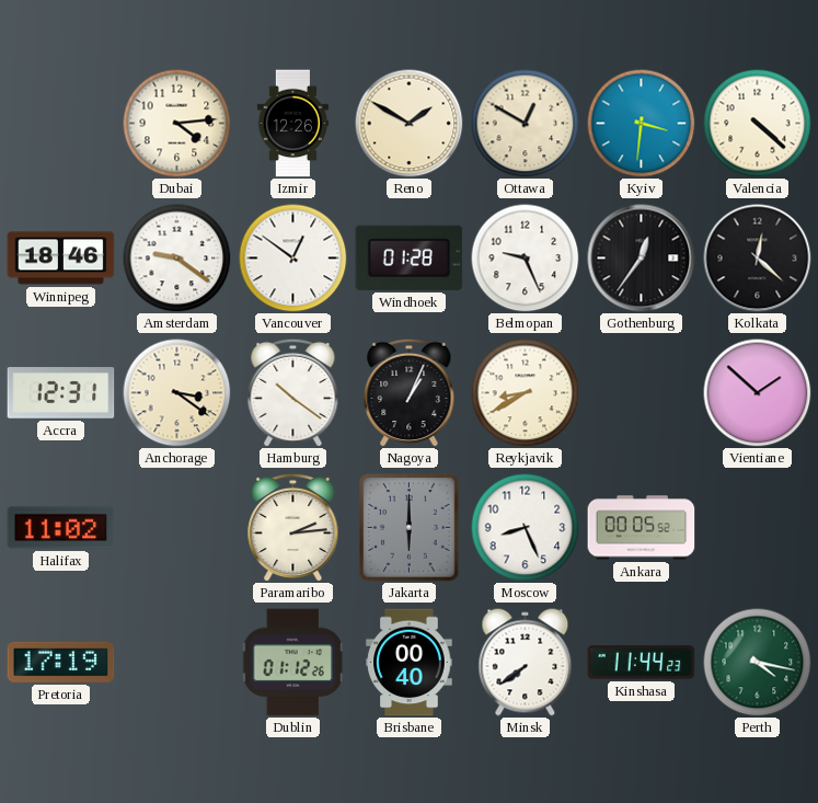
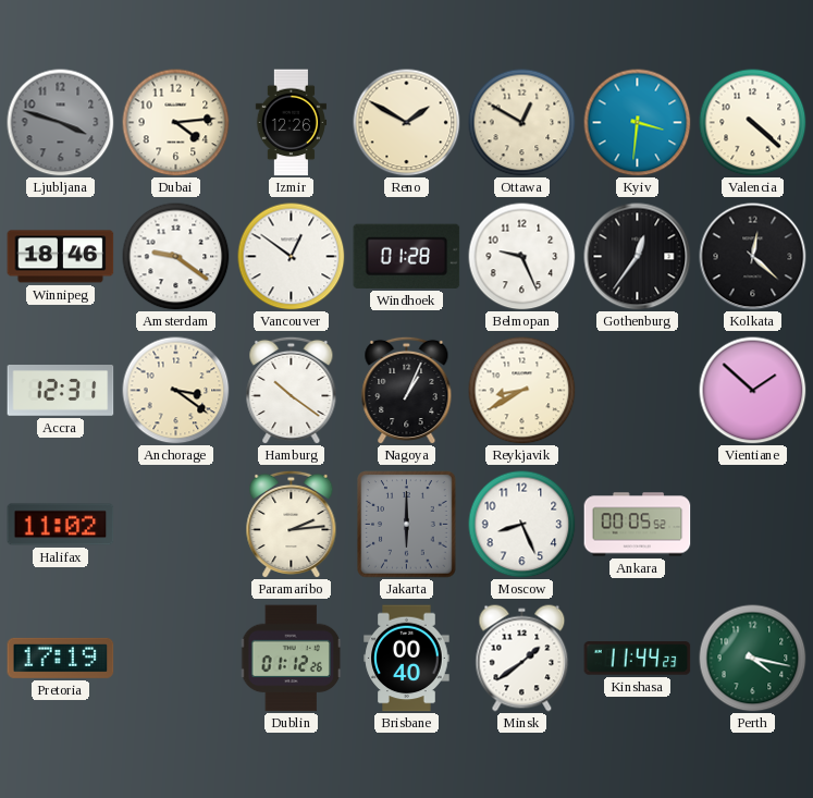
Ljubljana: none -> 3:48 (61, 123)
Minsk: 7:39 -> 1:39 (522, 659)
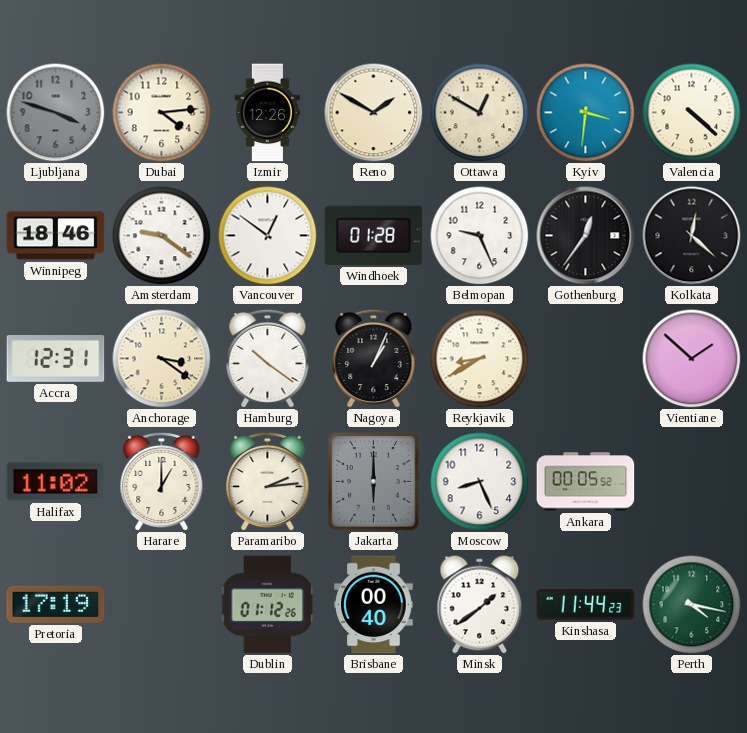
Harare: none -> 1:00 (162, 481)
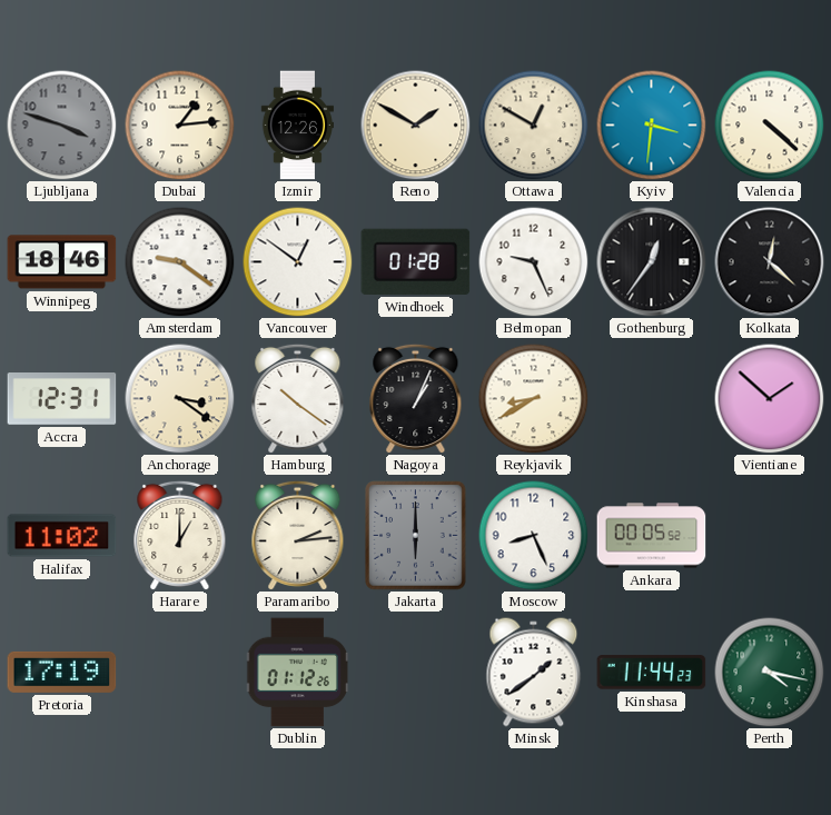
Dubai: 4:14 -> 1:14 (180, 126)
Brisbane: 00:40 -> none (374, 605)
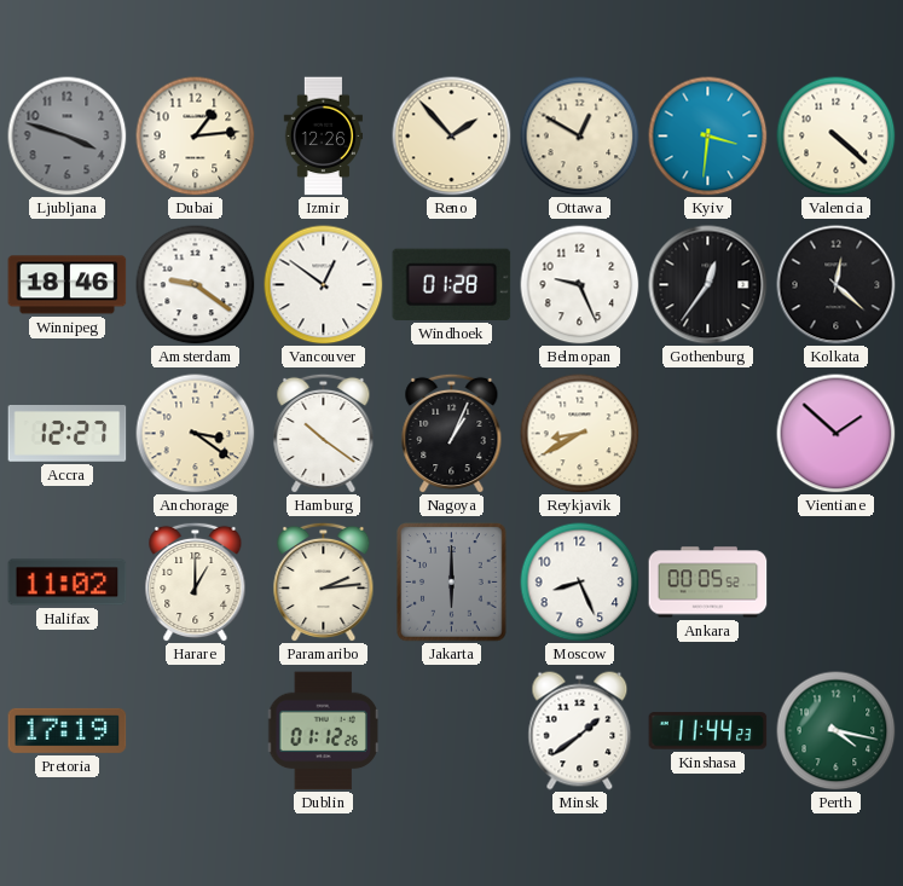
Reno: 1:50 -> 1:53 (452, 137)
Accra: 12:31 -> 12:27 (68, 434)
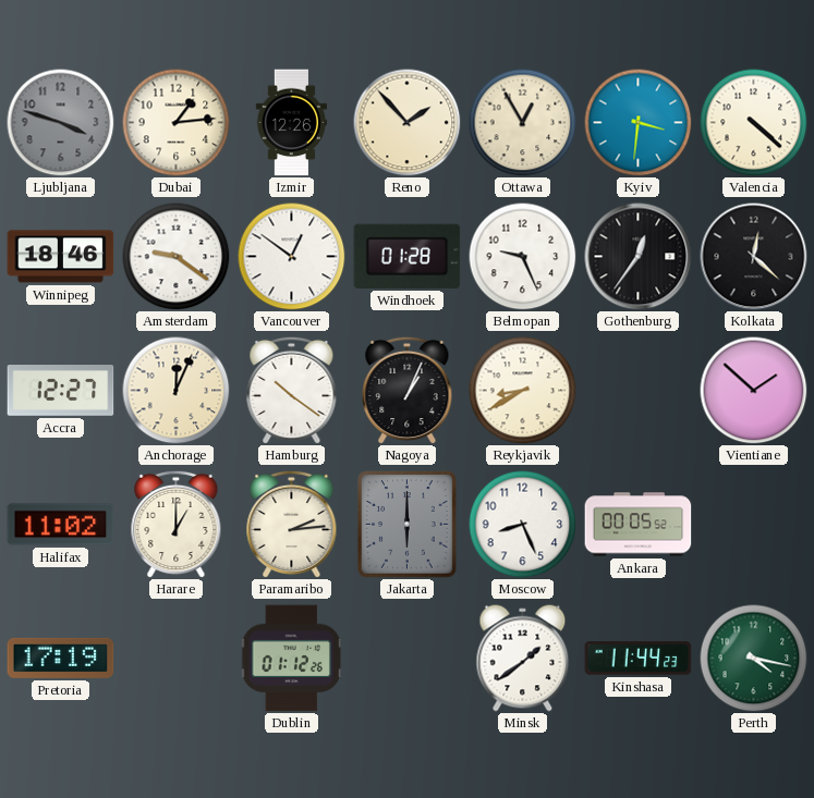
Ottawa: 12:50 -> 12:55 (523, 123)
Anchorage: 3:21 -> 12:04 (177, 391)
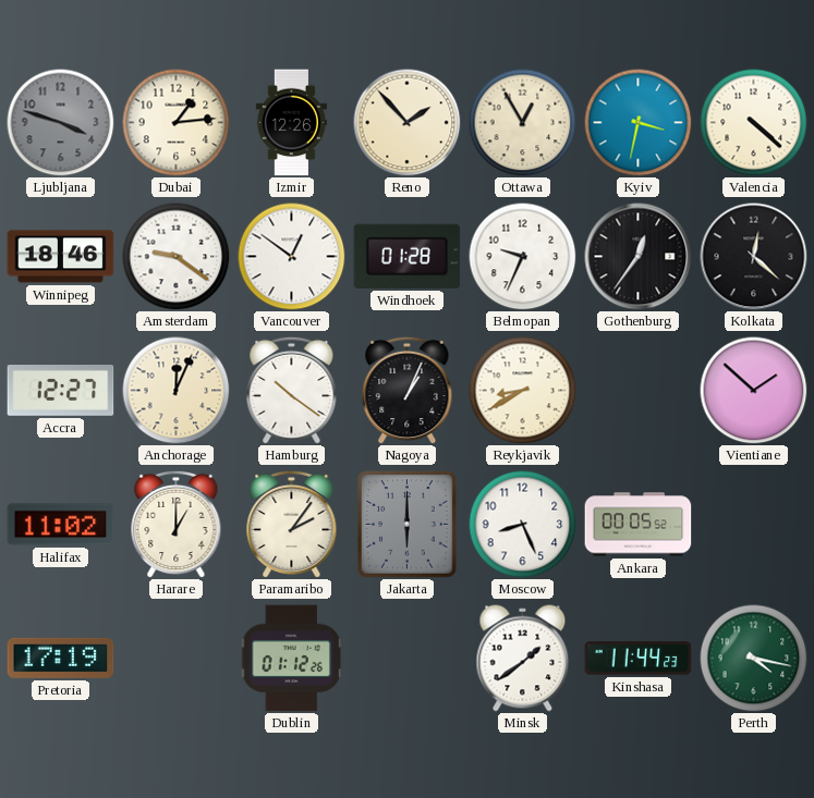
Kyiv: 3:31 -> 3:32 (639, 123)
Belmopan: 9:26 -> 9:34 (523, 257)
Paramaribo: 2:14 -> 2:06 (292, 524)
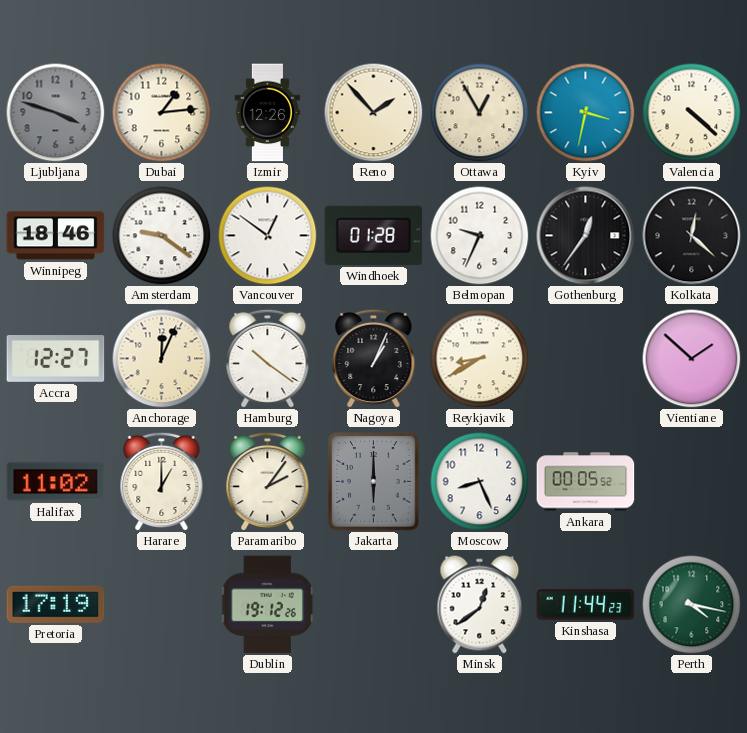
Dublin: 01:12 -> 19:12 (268, 605)
Minsk: 1:39 -> 12:39 (480, 605)
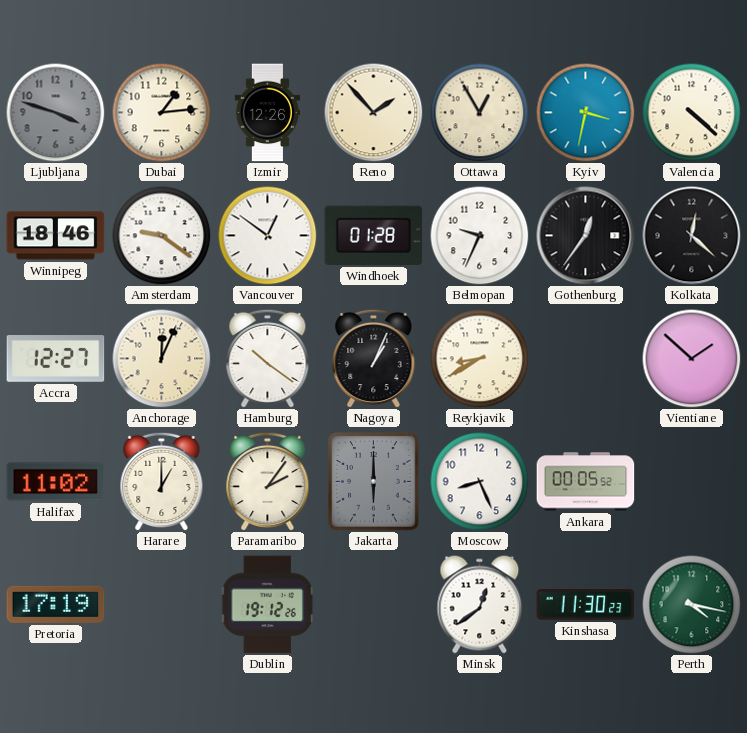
Kinshasa: 11:44 -> 11:30 (586, 605)
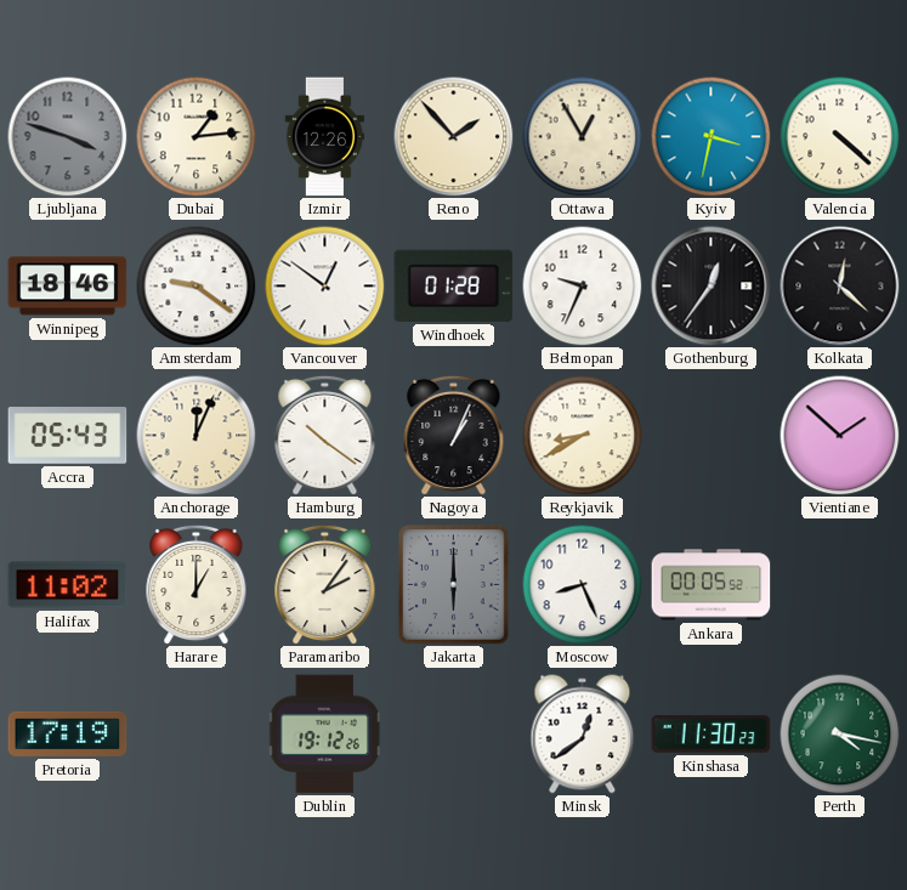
Accra: 12:27 -> 05:43 (68, 436)
